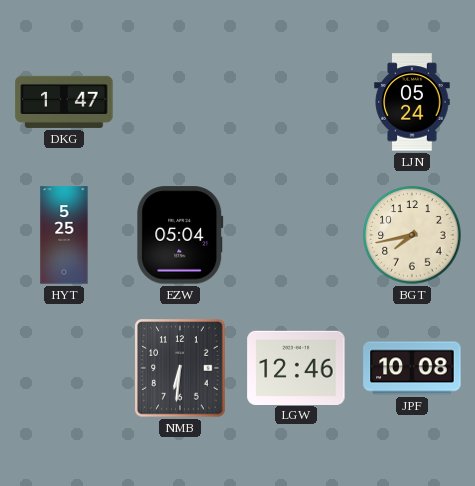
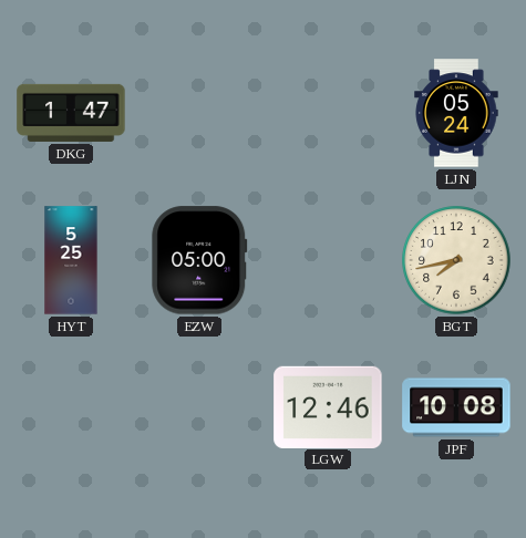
EZW: 05:04 -> 05:00 (199, 260)
NMB: 6:31 -> none (180, 368)
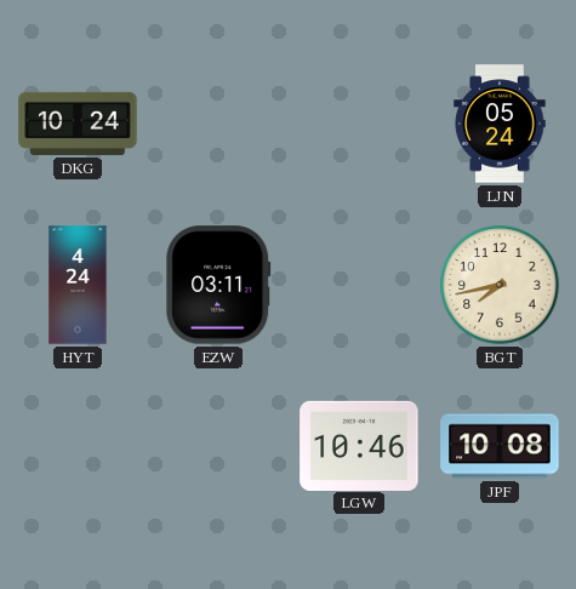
DKG: 1:47 -> 10:24 (78, 124)
HYT: 5:25 -> 4:24 (78, 285)
EZW: 05:00 -> 03:11 (218, 285)
LGW: 12:46 -> 10:46 (359, 445)
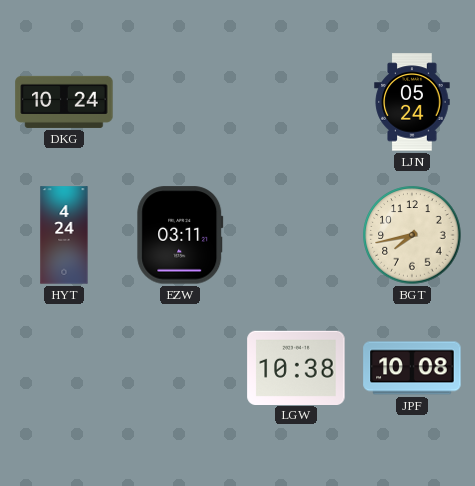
LGW: 10:46 -> 10:38 (296, 367)
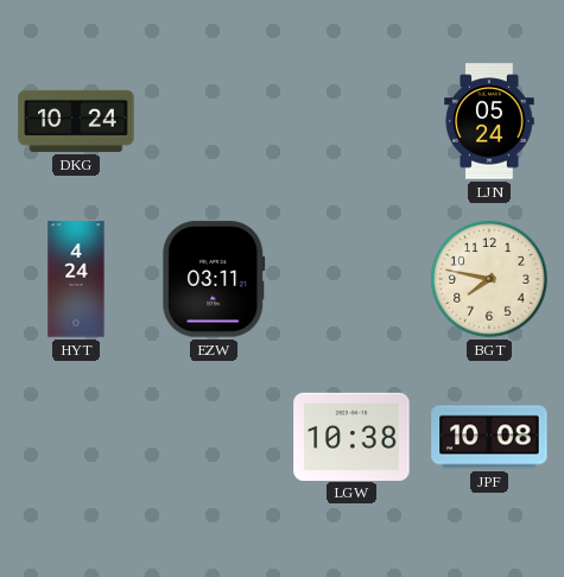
BGT: 7:43 -> 7:47 (489, 279)
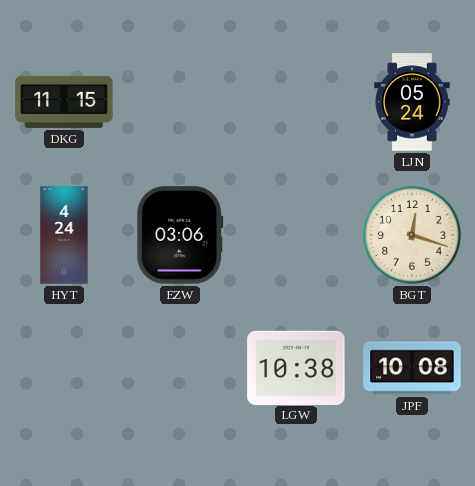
DKG: 10:24 -> 11:15 (64, 102)
EZW: 03:11 -> 03:06 (180, 235)
BGT: 7:47 -> 12:18 (412, 235)
